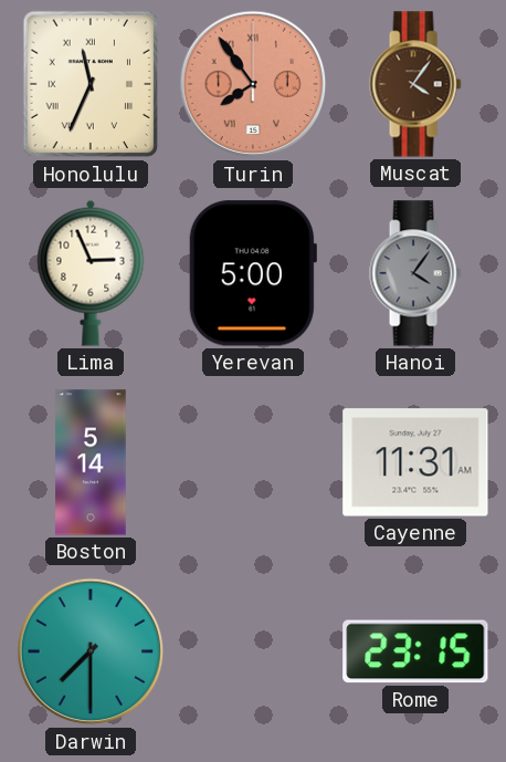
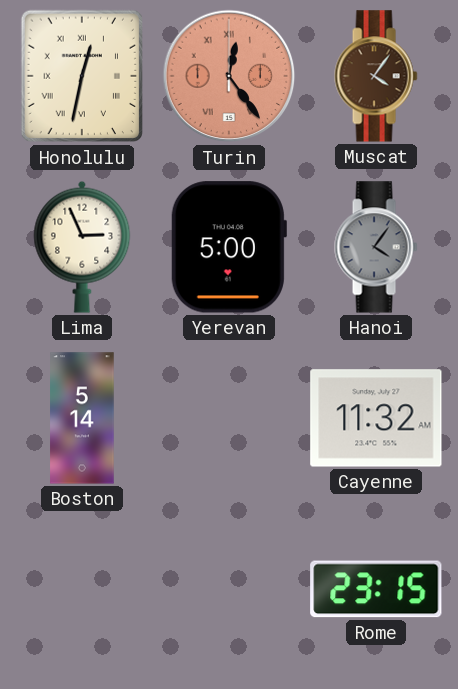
Honolulu: 11:34 -> 12:32 (81, 76)
Turin: 7:54 -> 12:24 (229, 76)
Cayenne: 11:31 -> 11:32 (376, 418)
Darwin: 7:30 -> none (91, 651)
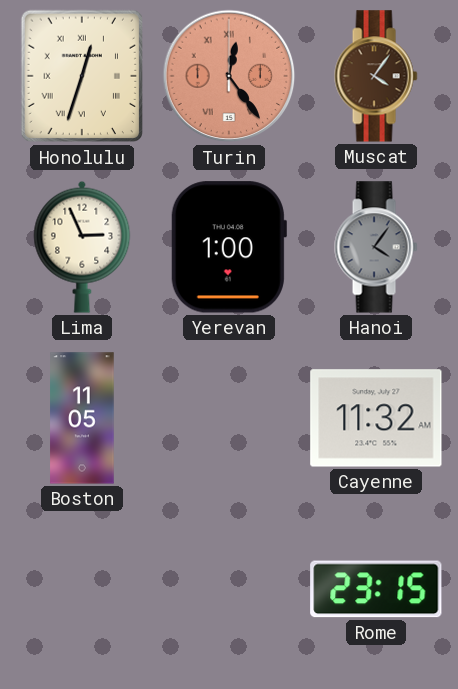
Honolulu: 12:32 -> 12:33 (81, 76)
Yerevan: 5:00 -> 1:00 (228, 247)
Boston: 5:14 -> 11:05 (82, 418)
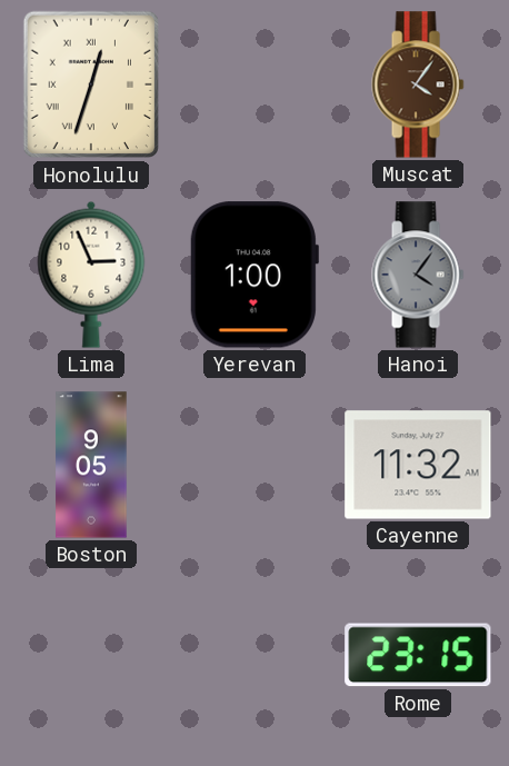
Turin: 12:24 -> none (229, 76)
Boston: 11:05 -> 9:05 (91, 465)
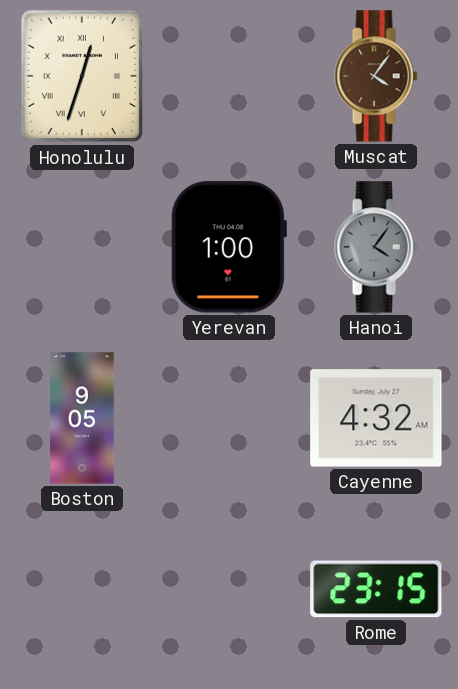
Lima: 2:56 -> none (91, 275)
Cayenne: 11:32 -> 4:32 (376, 418)
